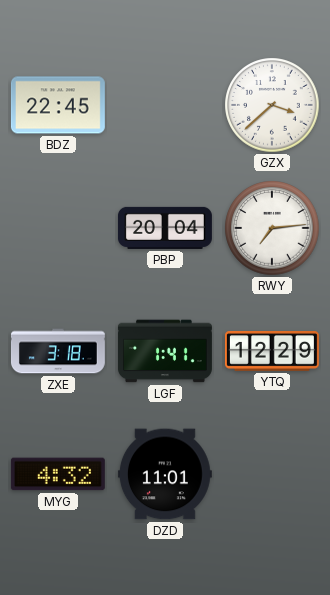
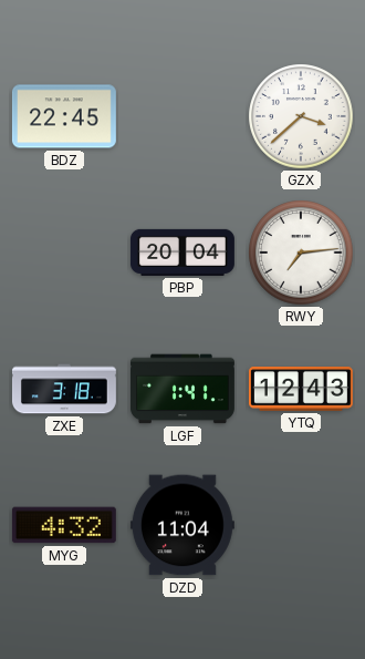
YTQ: 12:29 -> 12:43 (301, 390)
DZD: 11:01 -> 11:04 (182, 525)
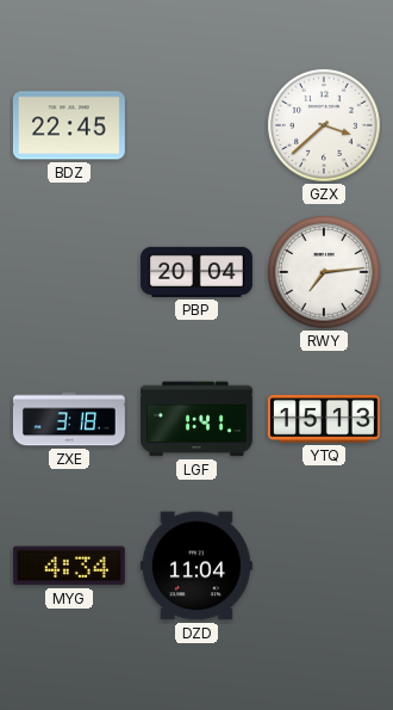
YTQ: 12:43 -> 15:13 (324, 420)
MYG: 4:32 -> 4:34 (69, 566)
